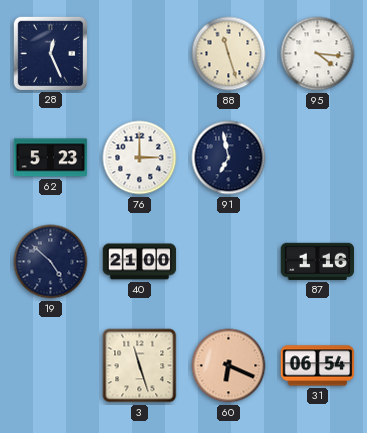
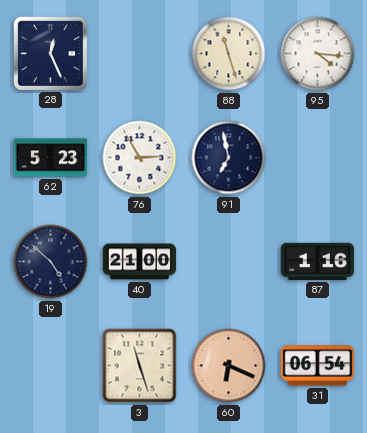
76: 3:00 -> 2:55 (140, 158)
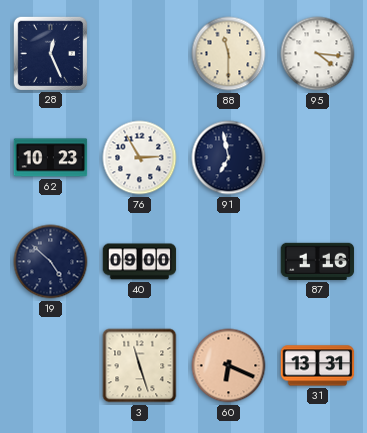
88: 11:27 -> 11:30 (229, 54)
62: 5:23 -> 10:23 (51, 158)
40: 21:00 -> 09:00 (140, 262)
31: 06:54 -> 13:31 (318, 366)
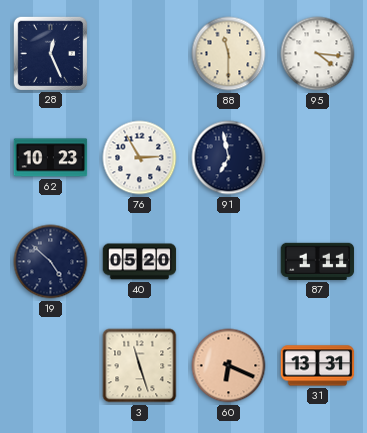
40: 09:00 -> 05:20 (140, 262)
87: 1:16 -> 1:11 (318, 261)
